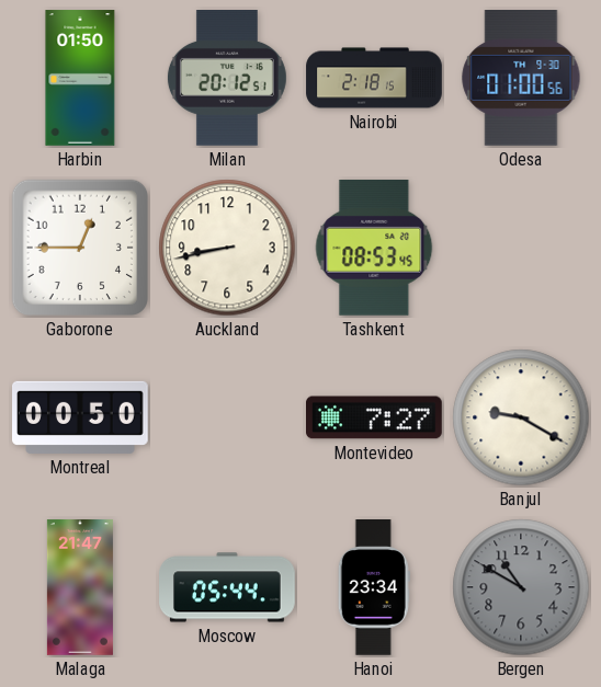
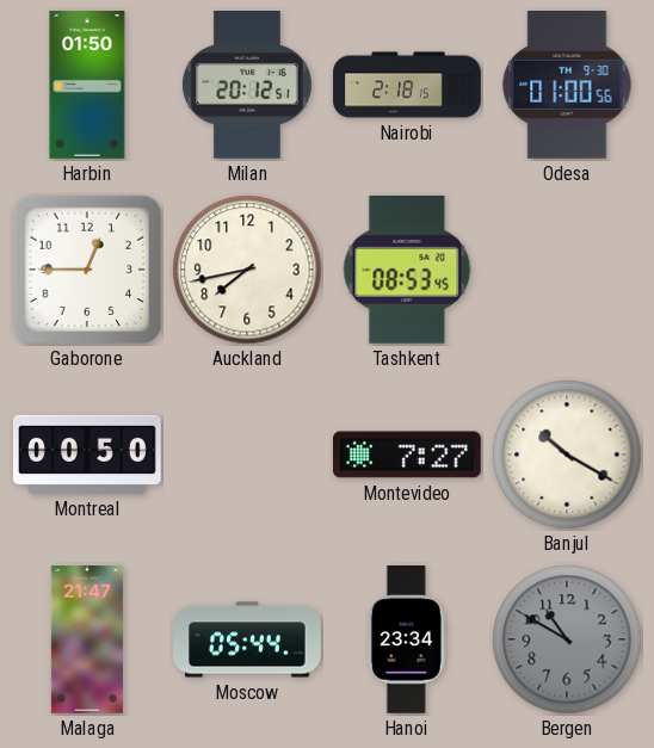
Auckland: 8:43 -> 7:43 (247, 270)
Banjul: 9:20 -> 10:20 (567, 455)
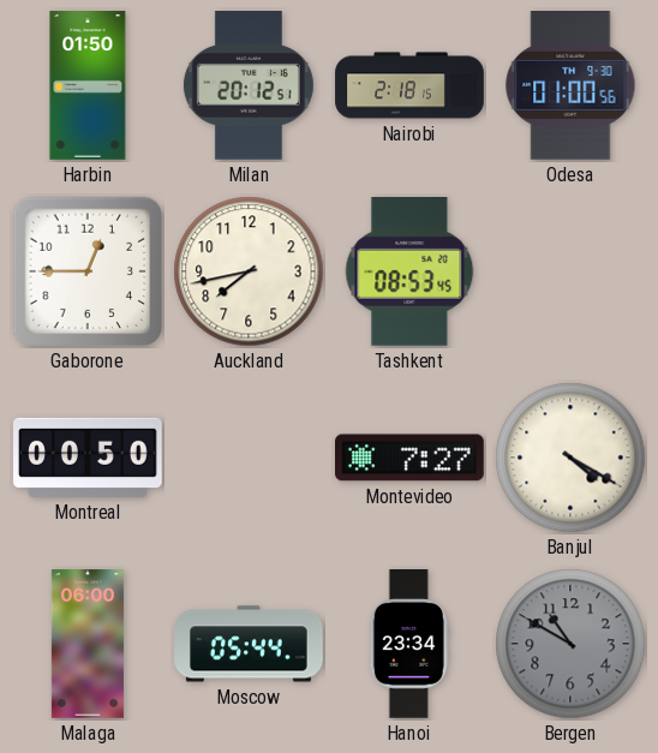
Banjul: 10:20 -> 4:20 (570, 458)
Malaga: 21:47 -> 06:00 (88, 644)
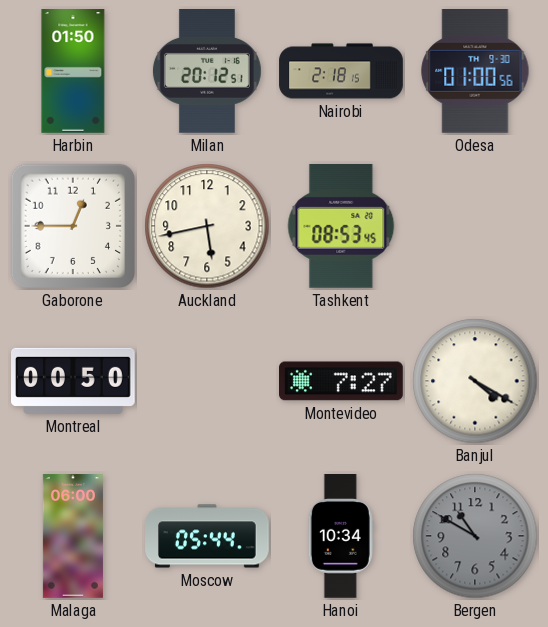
Auckland: 7:43 -> 5:43 (207, 226)
Hanoi: 23:34 -> 10:34 (341, 536)
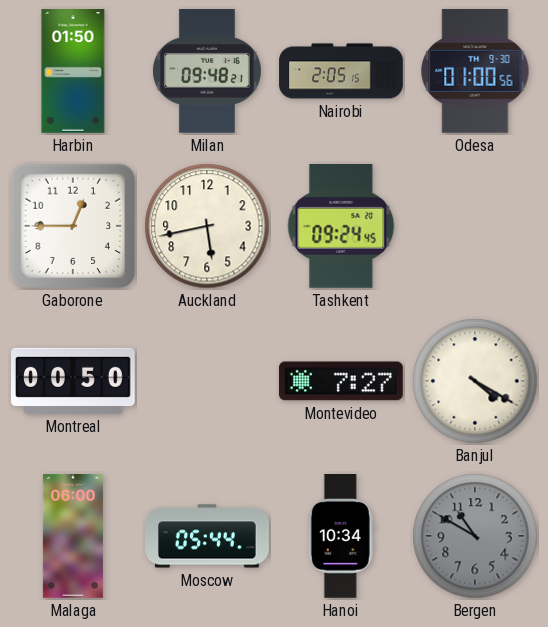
Milan: 20:12 -> 09:48 (207, 72)
Nairobi: 2:18 -> 2:05 (341, 71)
Tashkent: 08:53 -> 09:24 (341, 226)
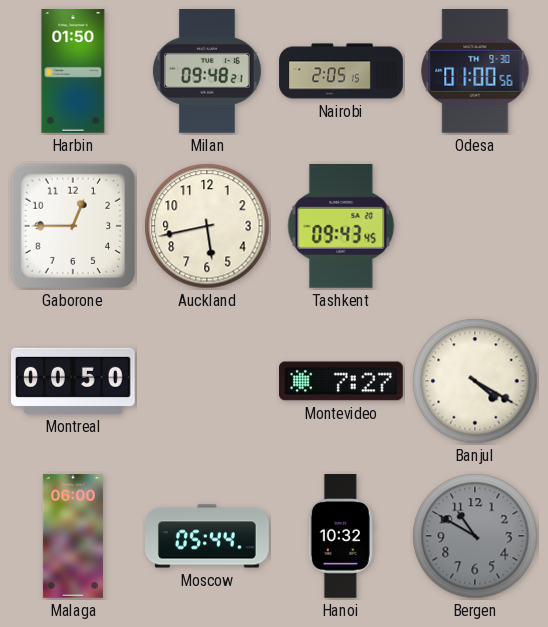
Tashkent: 09:24 -> 09:43 (341, 226)
Hanoi: 10:34 -> 10:32 (341, 536)
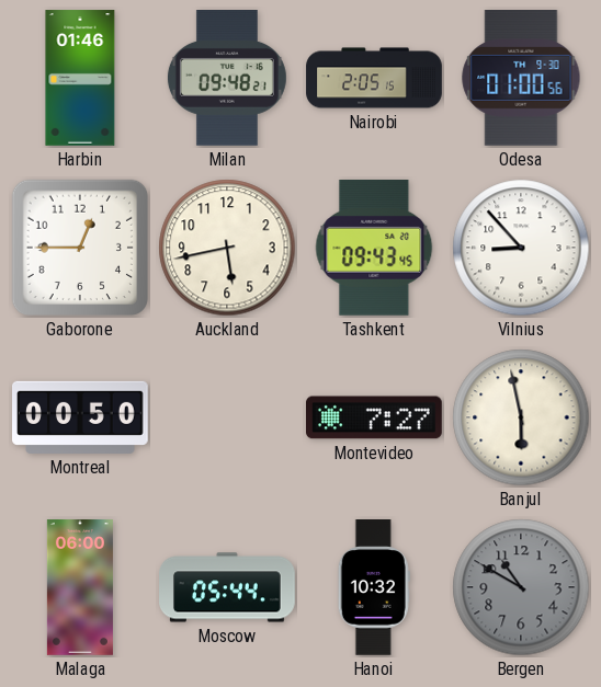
Harbin: 01:50 -> 01:46 (80, 78)
Vilnius: none -> 8:53 (521, 248)
Banjul: 4:20 -> 5:58 (521, 417)
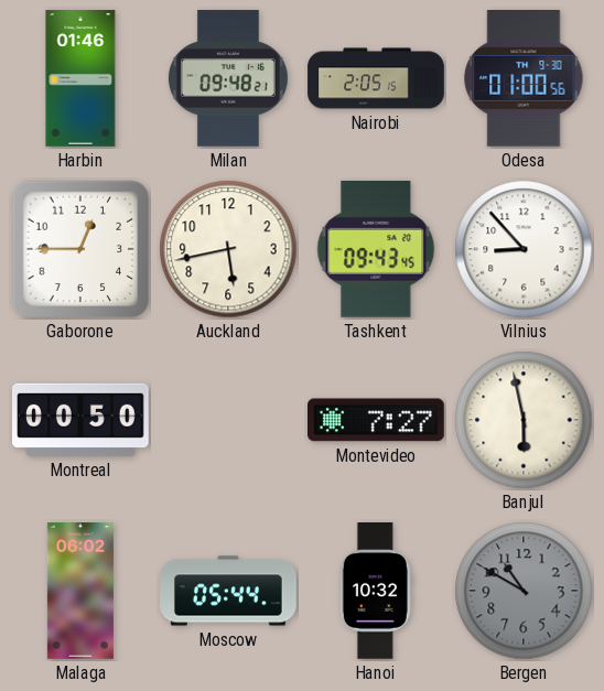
Malaga: 06:00 -> 06:02 (80, 591)
